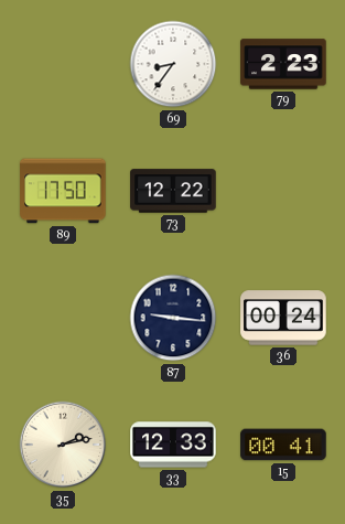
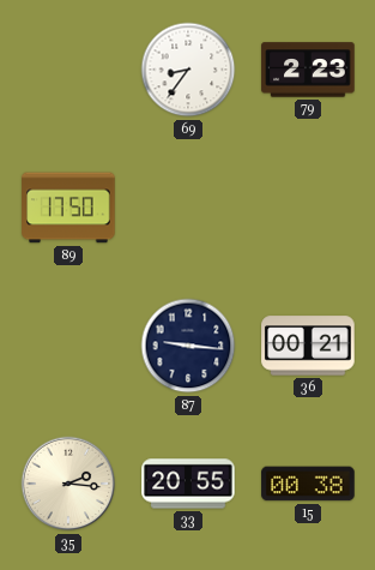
73: 12:22 -> none (173, 191)
36: 00:24 -> 00:21 (308, 346)
35: 2:13 -> 2:16 (68, 484)
33: 12:33 -> 20:55 (188, 484)
15: 00:41 -> 00:38 (308, 484)
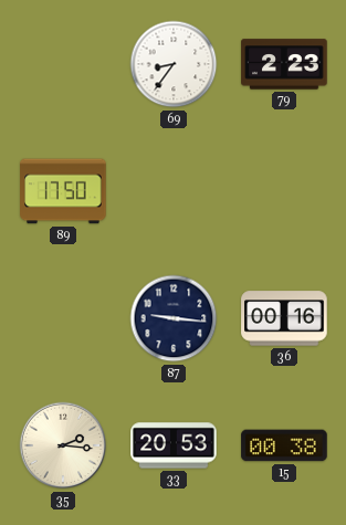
36: 00:21 -> 00:16 (284, 318)
33: 20:55 -> 20:53 (174, 445)
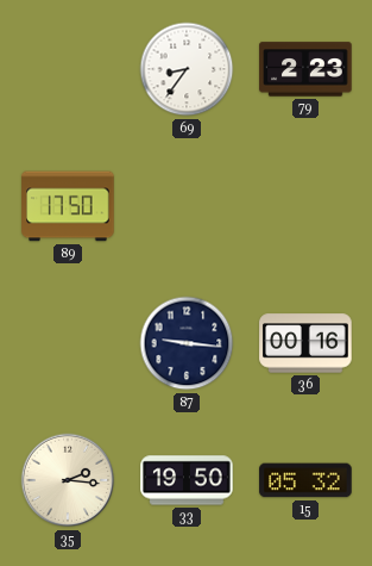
33: 20:53 -> 19:50 (187, 480)
15: 00:38 -> 05:32 (305, 480)
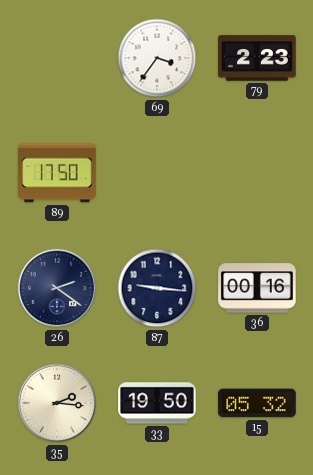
69: 8:36 -> 3:36 (157, 58)
26: none -> 2:21 (57, 288)
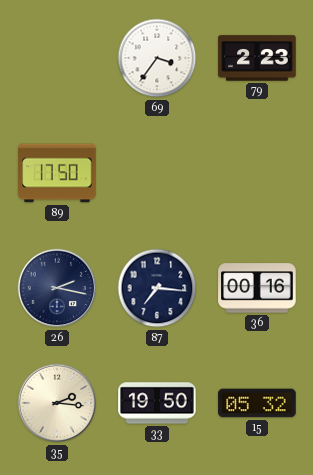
26: 2:21 -> 2:17 (57, 288)
87: 9:16 -> 7:16 (157, 288)
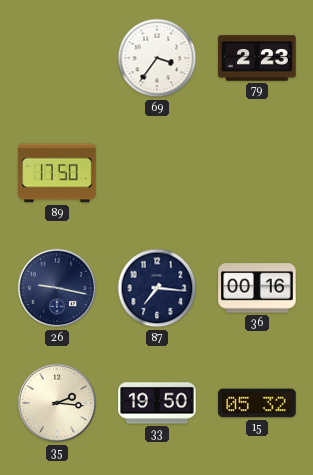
26: 2:17 -> 9:17 (57, 288)
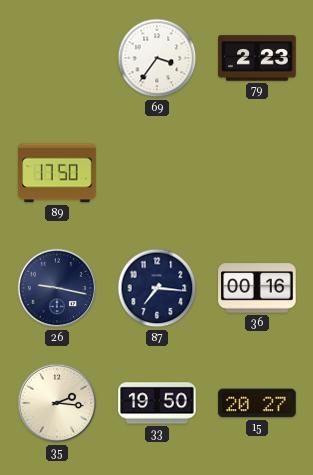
15: 05:32 -> 20:27 (257, 403)
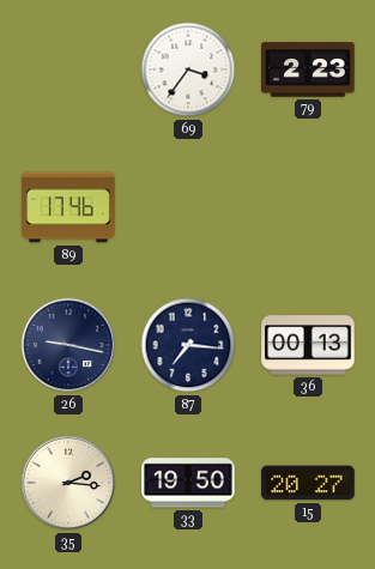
89: 17:50 -> 17:46 (68, 207)
36: 00:16 -> 00:13 (308, 345)
